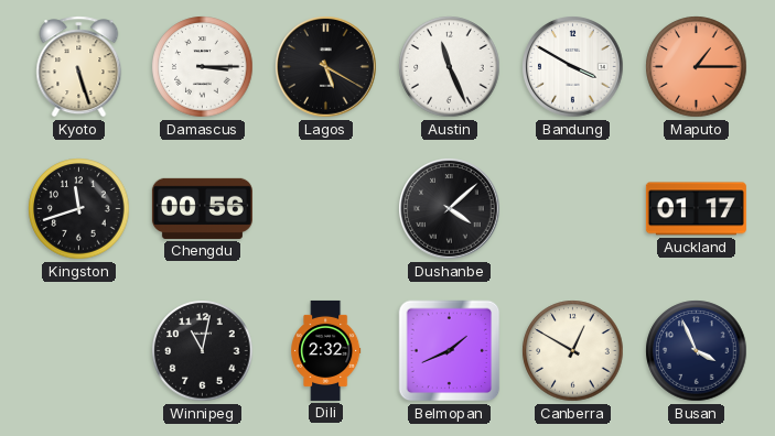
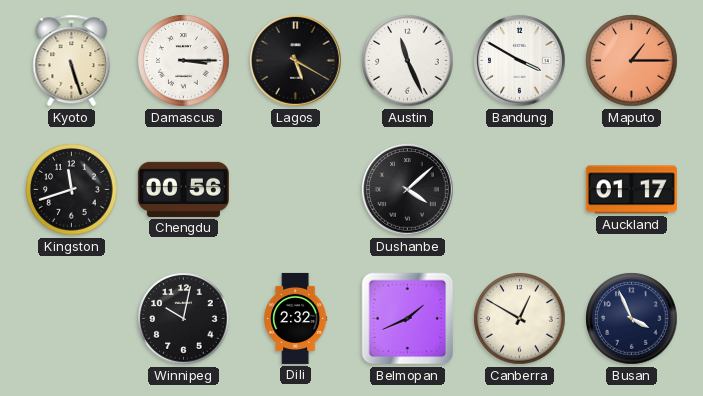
Winnipeg: 11:02 -> 10:02 (184, 319)
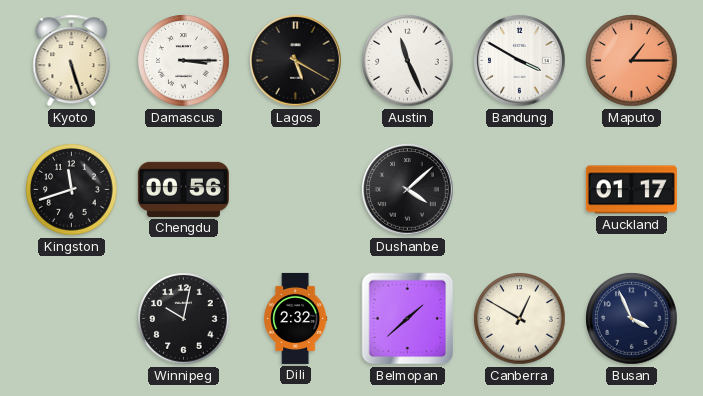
Belmopan: 1:41 -> 1:38 (408, 319)
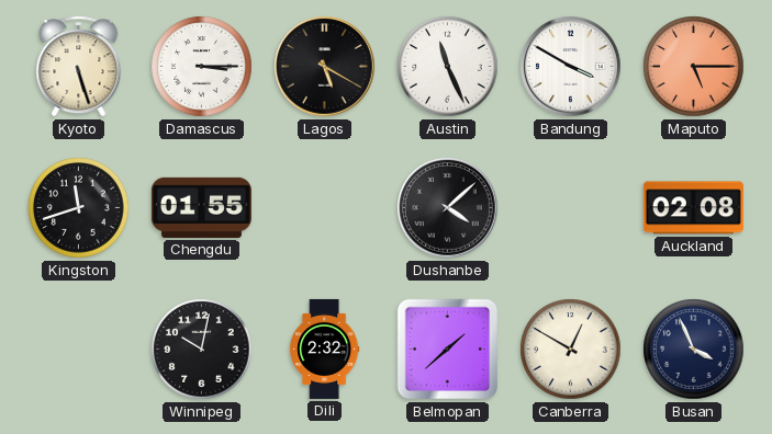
Maputo: 1:15 -> 5:15 (694, 67)
Chengdu: 00:56 -> 01:55 (201, 207)
Auckland: 01:17 -> 02:08 (693, 208)
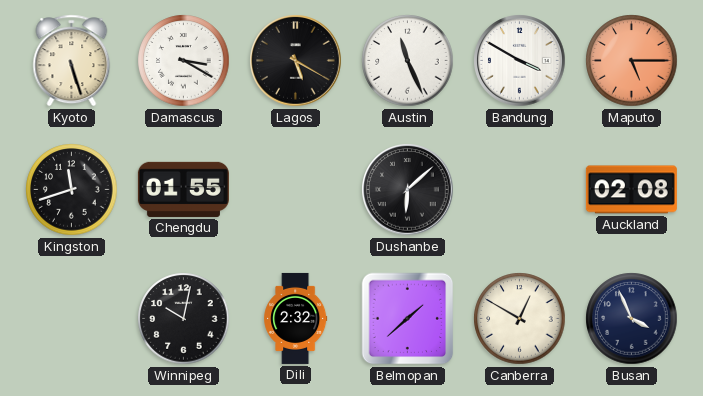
Damascus: 3:15 -> 3:20 (184, 61)
Dushanbe: 4:08 -> 6:08 (408, 190)
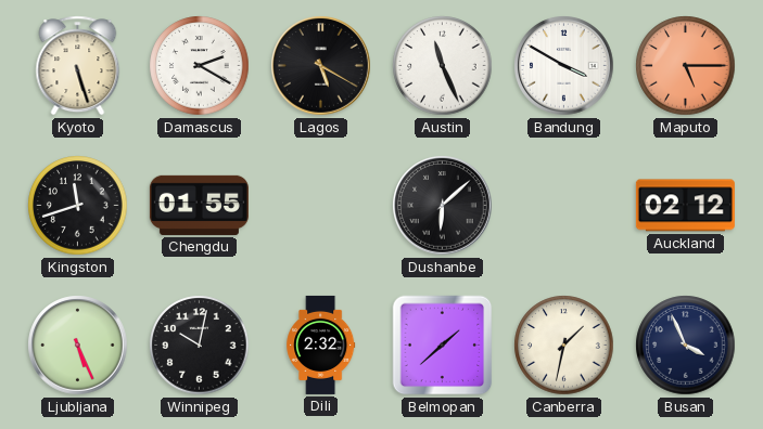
Damascus: 3:20 -> 2:20 (200, 66)
Auckland: 02:08 -> 02:12 (685, 206)
Ljubljana: none -> 5:26 (78, 346)
Canberra: 12:50 -> 1:32 (564, 346)
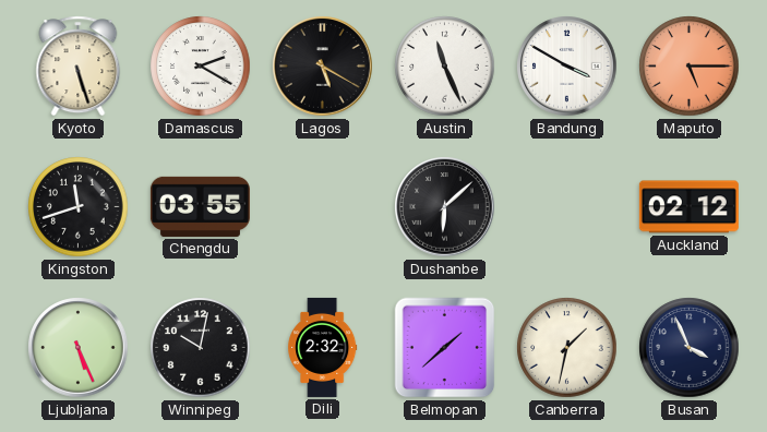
Chengdu: 01:55 -> 03:55 (200, 206)
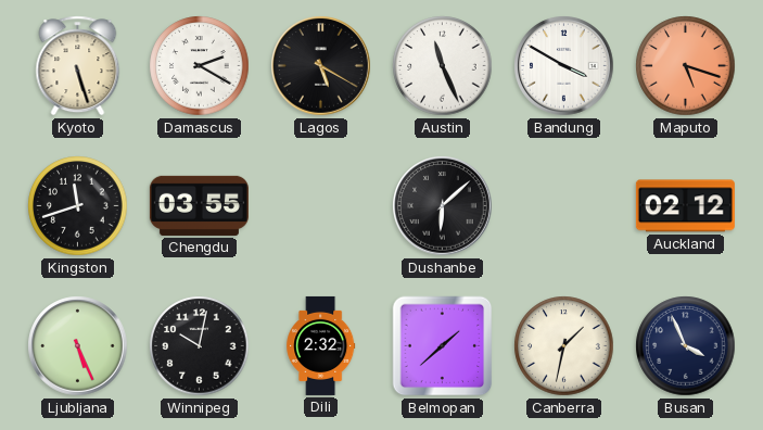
Maputo: 5:15 -> 5:18 (686, 66)
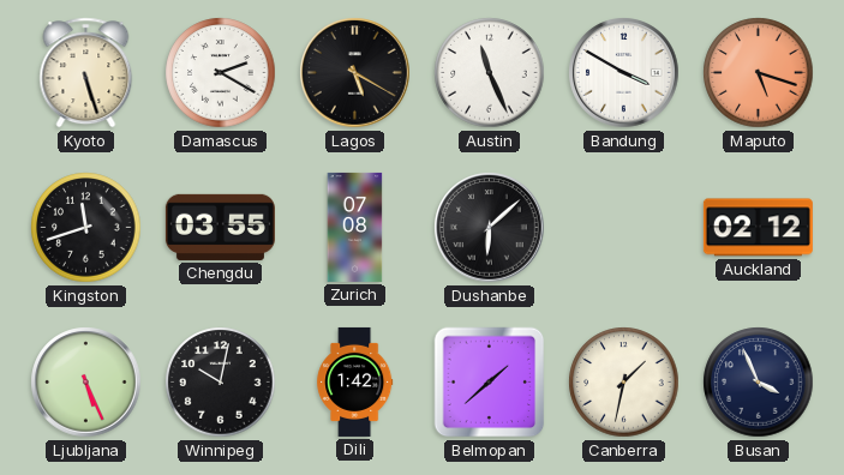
Zurich: none -> 07:08 (355, 227)
Dili: 2:32 -> 1:42 (355, 381)
